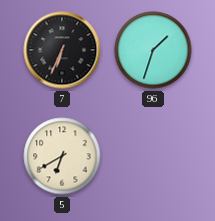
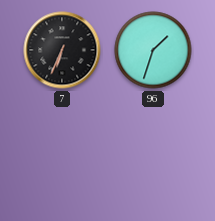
5: 6:40 -> none (62, 156)
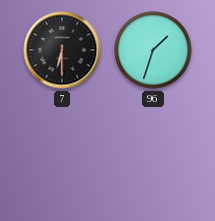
7: 6:34 -> 6:30 (62, 50)
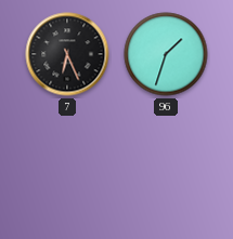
7: 6:30 -> 6:26 (67, 54)
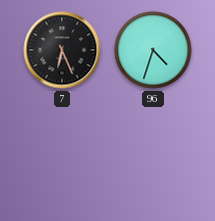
96: 1:33 -> 4:33 (153, 50)
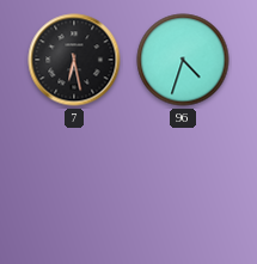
7: 6:26 -> 6:28 (74, 60)
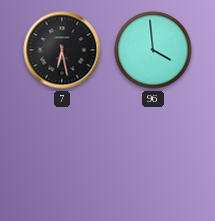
96: 4:33 -> 3:59 (153, 50)
